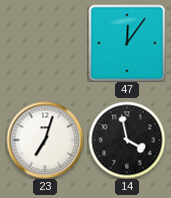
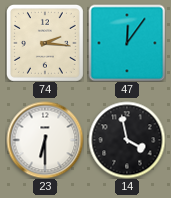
74: none -> 2:16 (45, 43)
23: 7:03 -> 6:30 (45, 140)
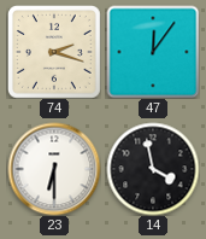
74: 2:16 -> 2:18 (54, 52)
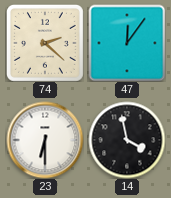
74: 2:18 -> 2:22 (45, 43)
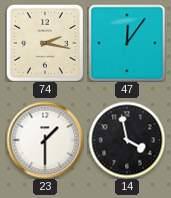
74: 2:22 -> 2:17 (45, 43)
23: 6:30 -> 1:30 (45, 140)
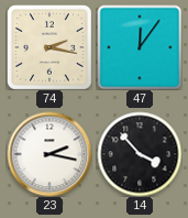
23: 1:30 -> 2:17 (49, 154)
14: 3:58 -> 3:53 (140, 154)
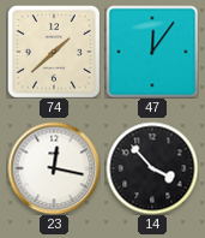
74: 2:17 -> 1:38 (54, 52)
23: 2:17 -> 12:17 (54, 168)
